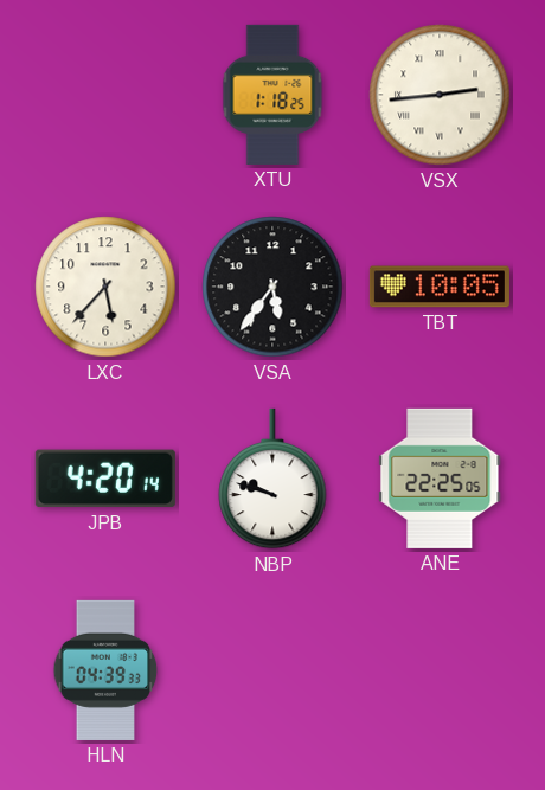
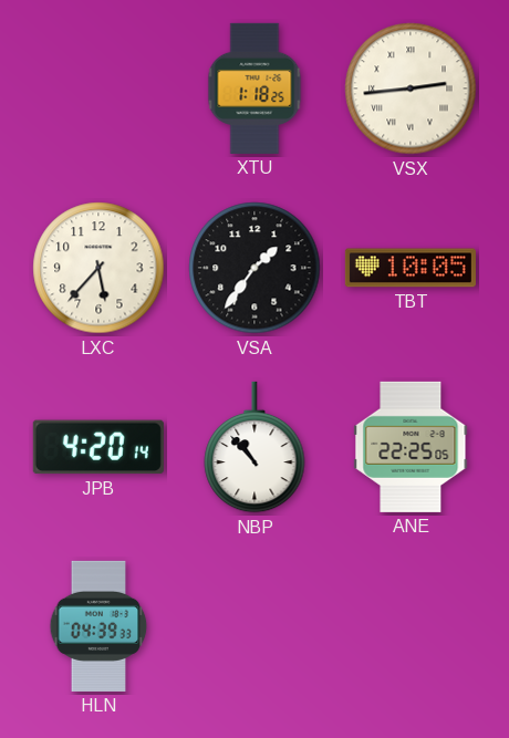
VSA: 5:36 -> 1:36 (254, 268)
NBP: 9:48 -> 10:53 (254, 447)
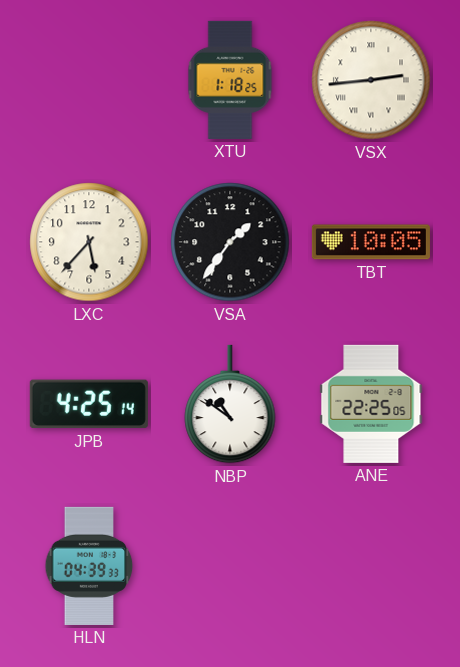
JPB: 4:20 -> 4:25 (89, 404)
NBP: 10:53 -> 10:51 (230, 404)
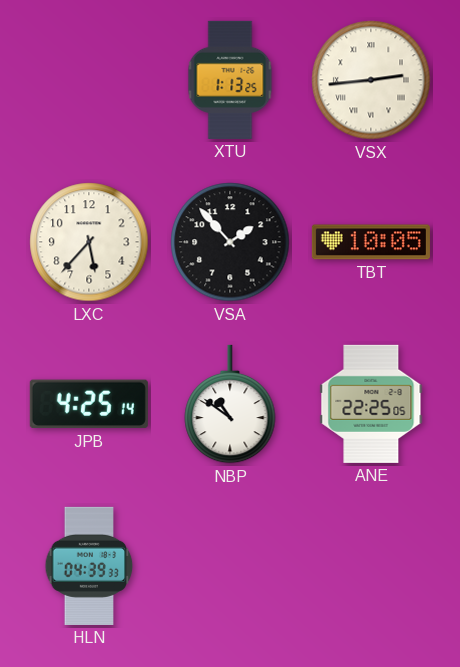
XTU: 1:18 -> 1:13 (230, 80)
VSA: 1:36 -> 1:53 (230, 242)
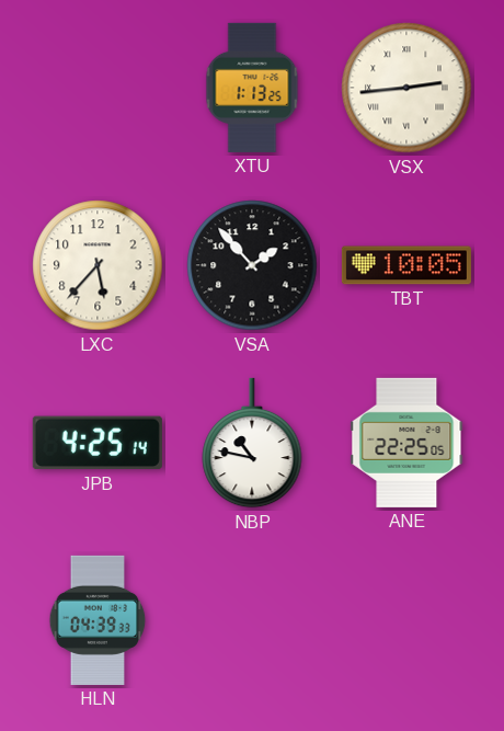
NBP: 10:51 -> 10:47 (252, 443)
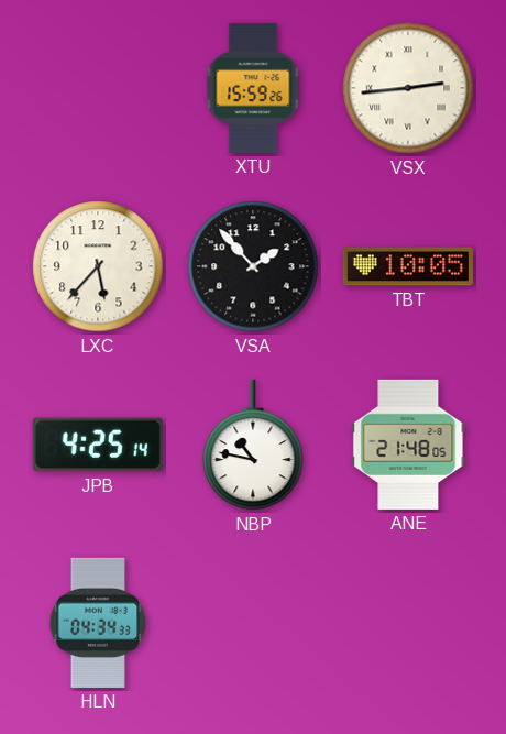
XTU: 1:13 -> 15:59 (253, 88)
ANE: 22:25 -> 21:48 (408, 445)
HLN: 04:39 -> 04:34 (98, 623)
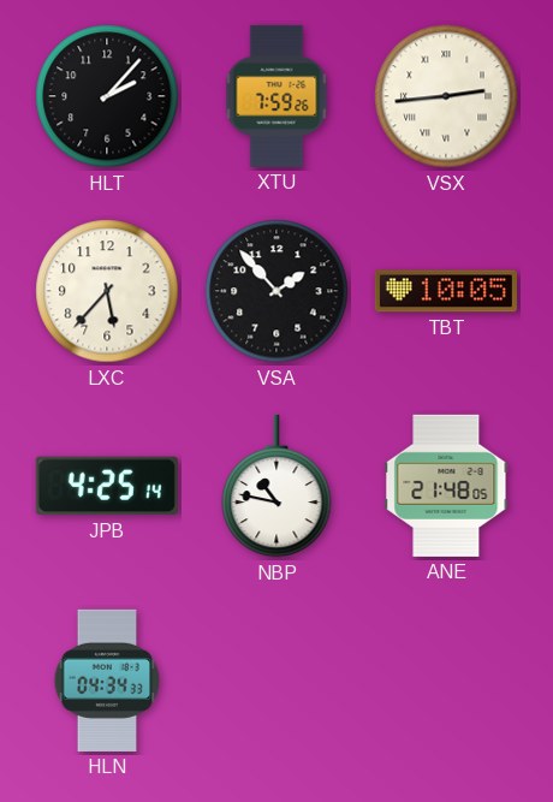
HLT: none -> 2:07 (107, 96)
XTU: 15:59 -> 7:59 (276, 96)
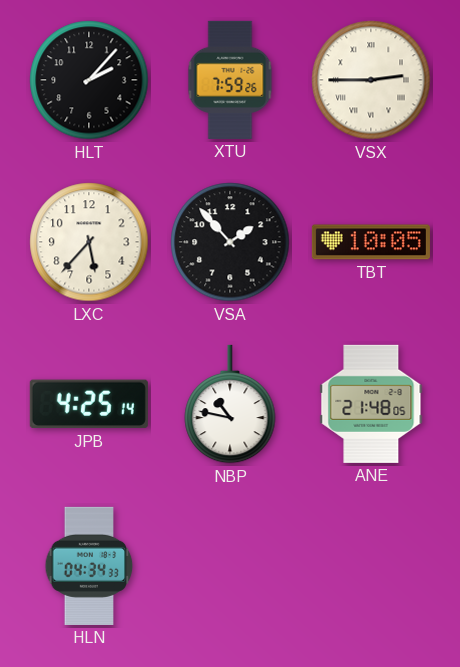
VSX: 2:44 -> 2:45 (371, 80)
